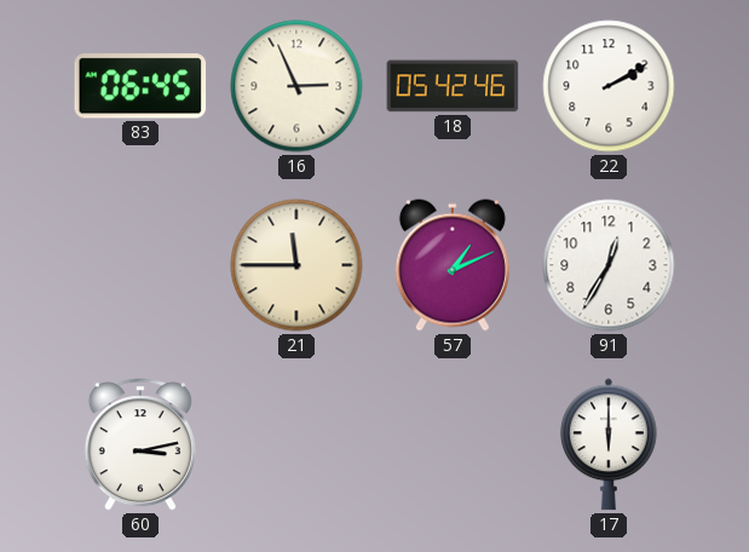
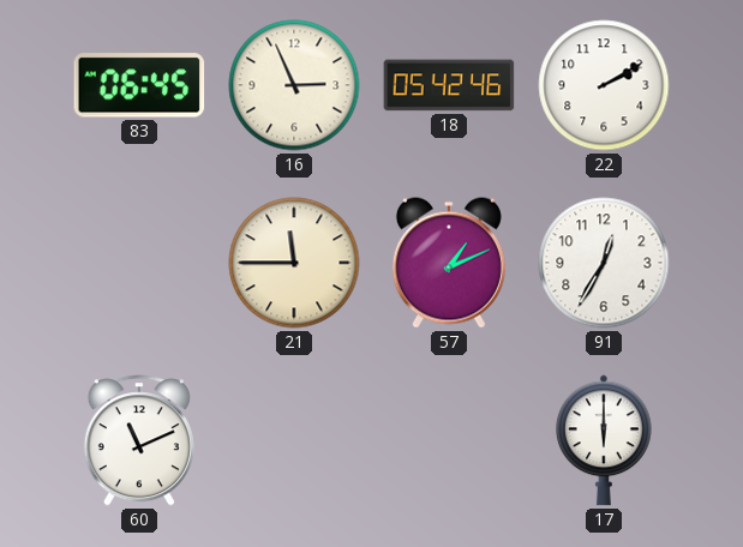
60: 3:13 -> 11:11 (139, 440)
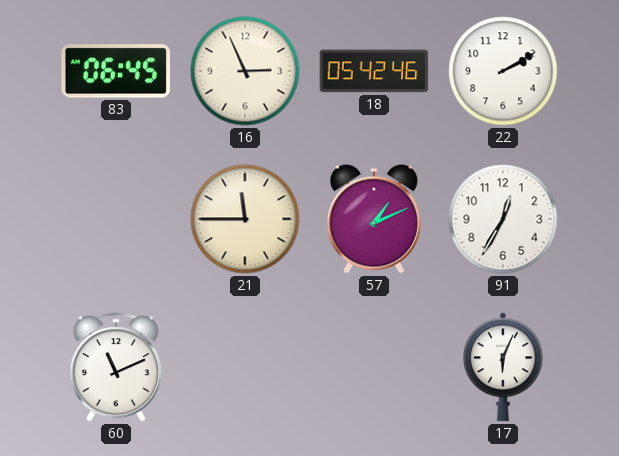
17: 6:00 -> 6:04 (504, 367)
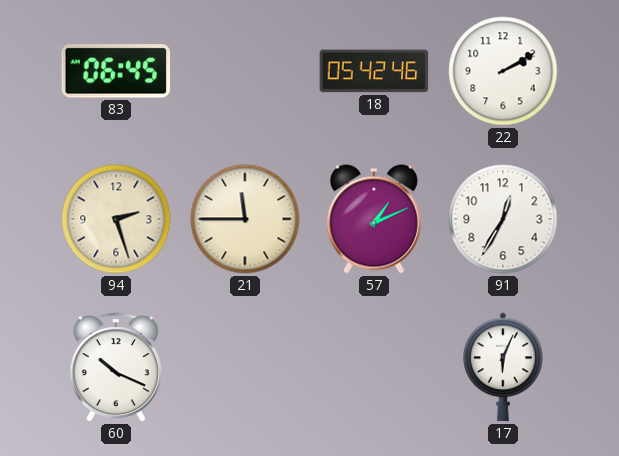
16: 2:56 -> none (245, 71)
94: none -> 2:27 (116, 219)
60: 11:11 -> 10:19 (116, 367)
